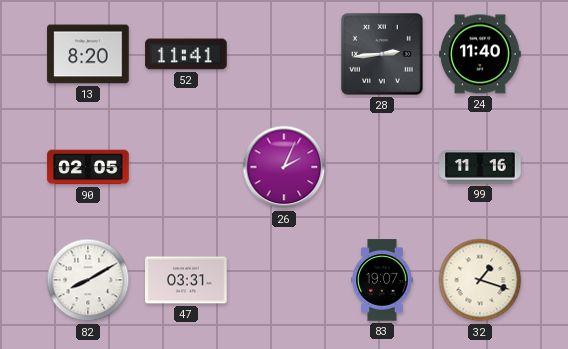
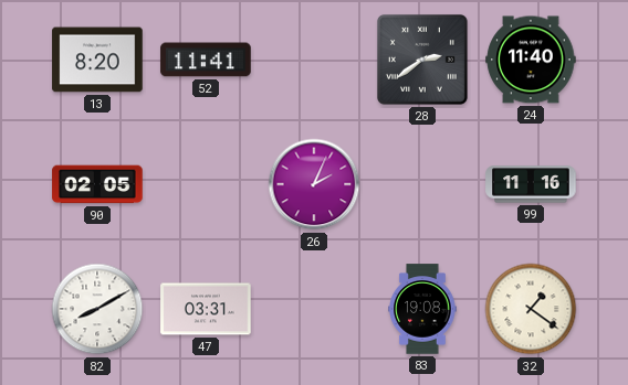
28: 2:44 -> 2:39 (422, 60)
83: 19:07 -> 19:08 (422, 309)
32: 1:18 -> 1:21 (531, 309)
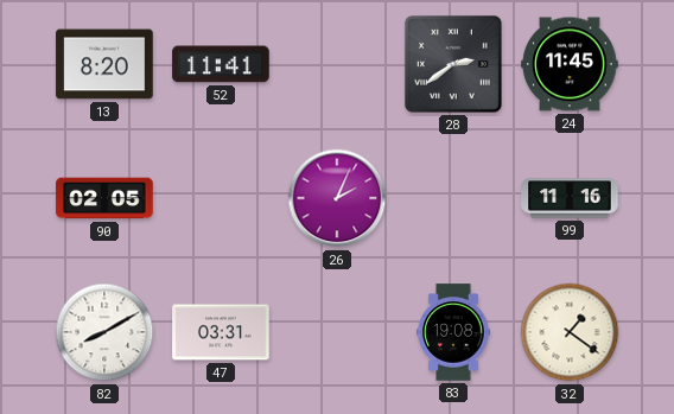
24: 11:40 -> 11:45 (570, 64)
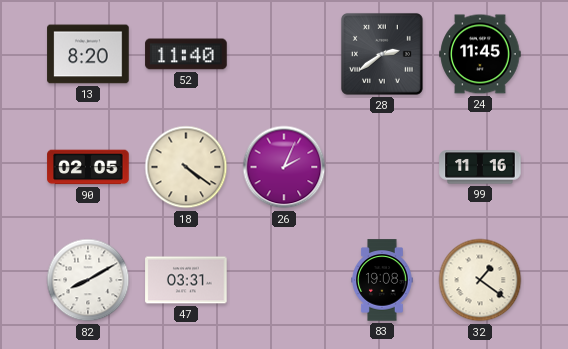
52: 11:41 -> 11:40 (186, 54)
18: none -> 4:21 (186, 167)
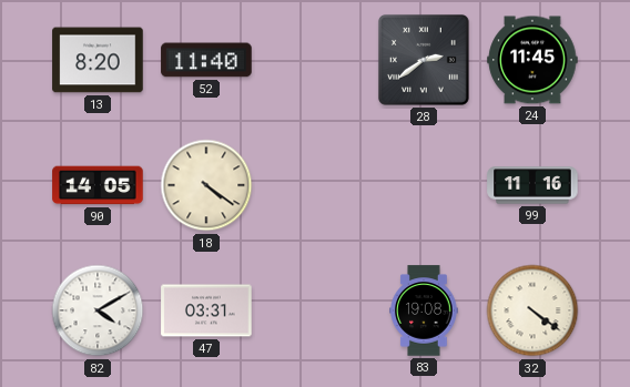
90: 02:05 -> 14:05 (98, 185)
26: 2:04 -> none (284, 167)
82: 8:10 -> 4:10 (98, 310)
32: 1:21 -> 4:21 (532, 310)
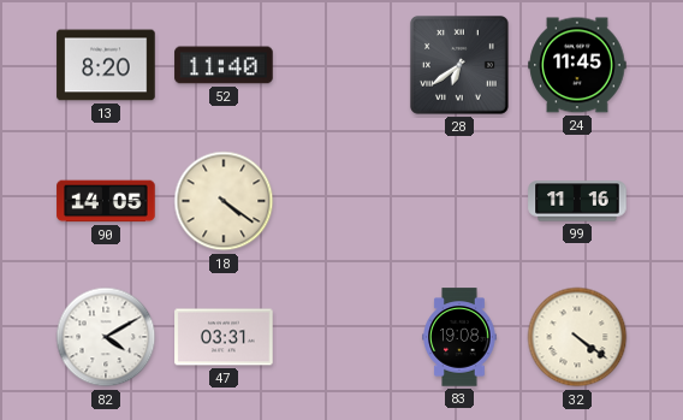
28: 2:39 -> 6:39 (459, 65)
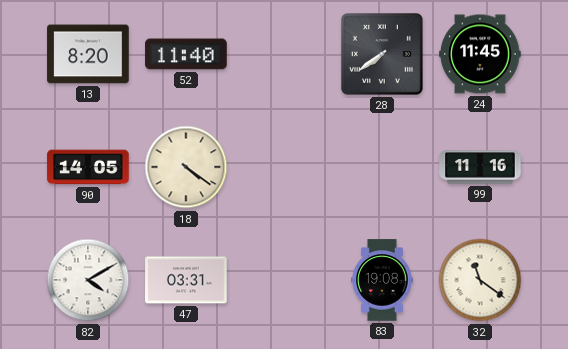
28: 6:39 -> 7:39 (382, 54)
32: 4:21 -> 11:21 (480, 280)
